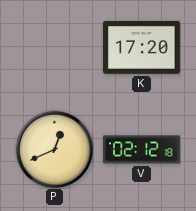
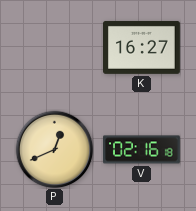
K: 17:20 -> 16:27 (142, 47)
V: 02:12 -> 02:16 (142, 150)
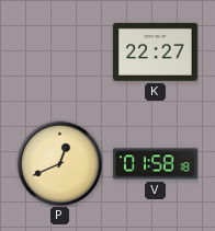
K: 16:27 -> 22:27 (156, 51)
V: 02:16 -> 01:58 (156, 164)
